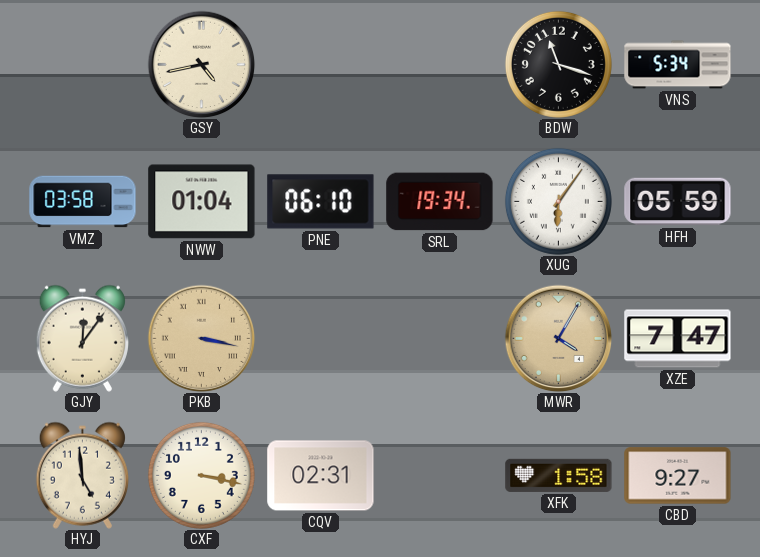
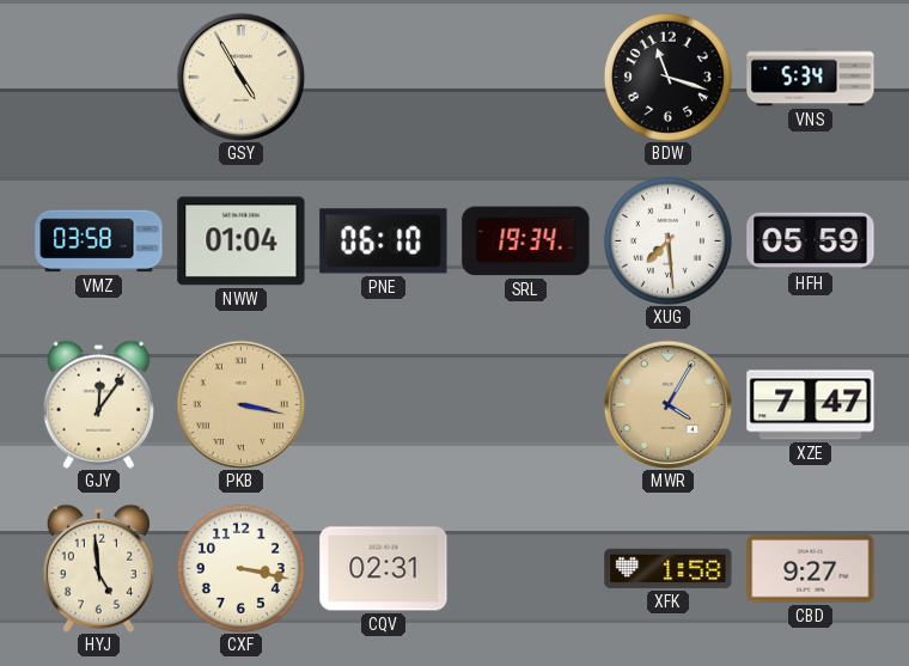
GSY: 4:43 -> 4:55 (240, 77)
XUG: 6:06 -> 7:29 (667, 240)
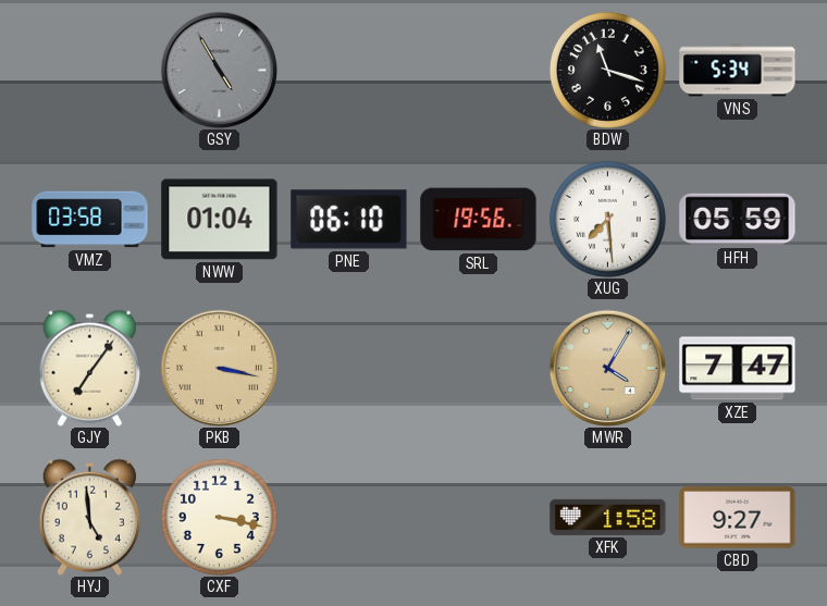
GSY dial: cream -> grey (219, 70)
SRL: 19:34 -> 19:56 (479, 220)
GJY: 12:06 -> 7:06 (89, 368)
CQV: 02:31 -> none (384, 569)
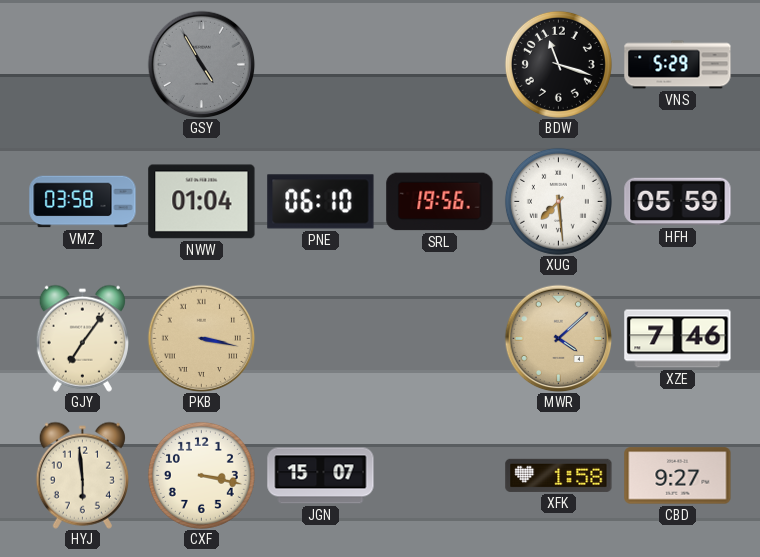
VNS: 5:34 -> 5:29 (678, 65)
MWR: 4:05 -> 4:08 (558, 338)
XZE: 7:47 -> 7:46 (678, 339)
HYJ: 4:59 -> 5:59 (82, 475)
JGN: none -> 15:07 (321, 476)
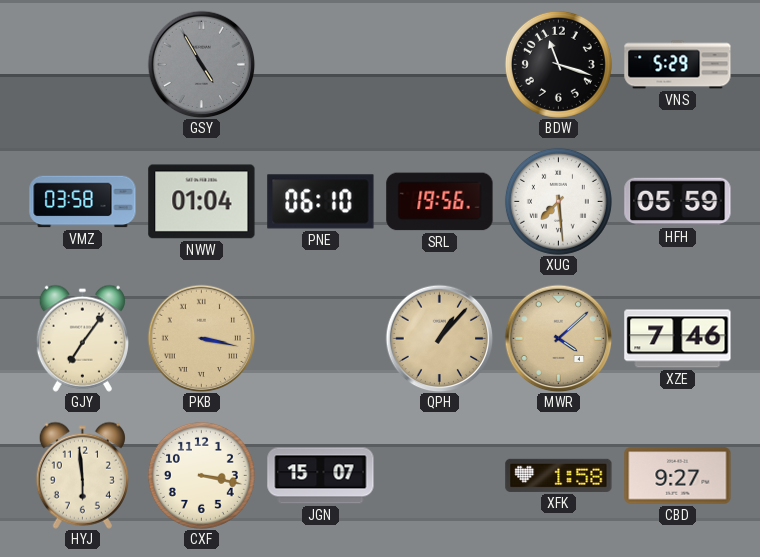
QPH: none -> 1:07 (439, 338)
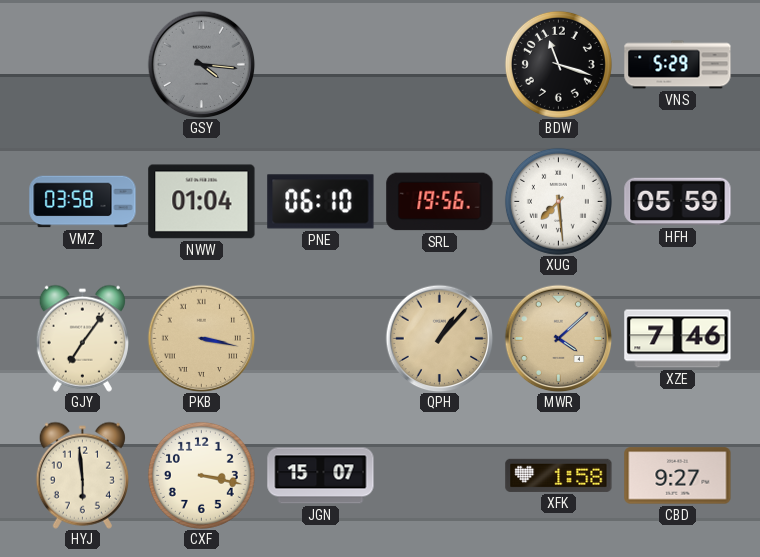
GSY: 4:55 -> 4:16 (201, 64)
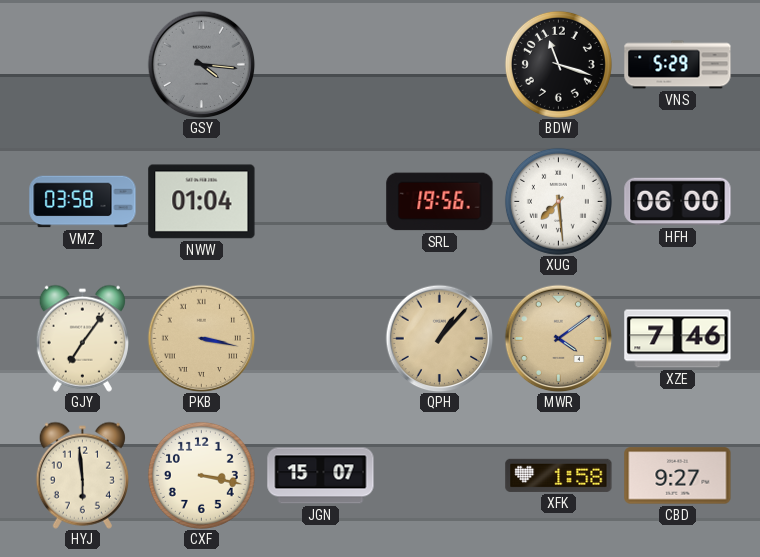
PNE: 06:10 -> none (321, 202)
HFH: 05:59 -> 06:00 (678, 202)
MWR: 4:08 -> 4:09 (558, 338)
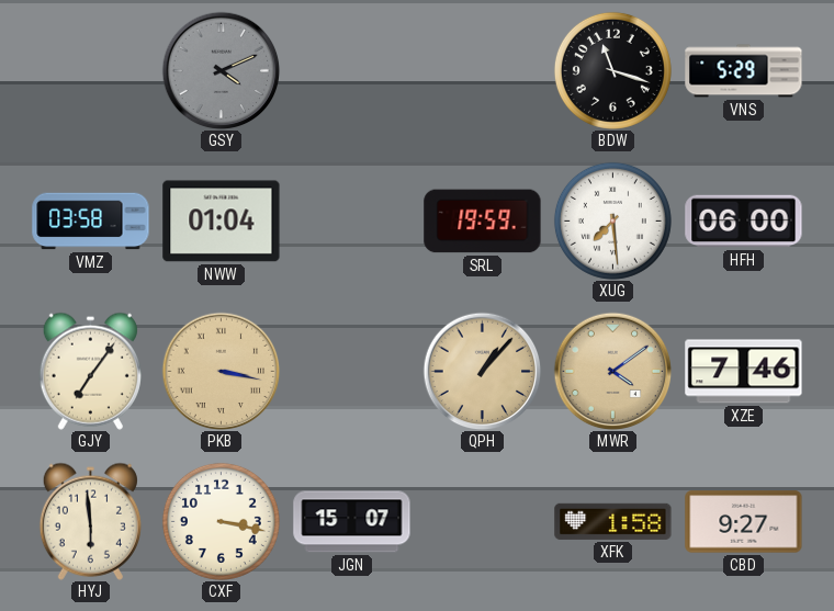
GSY: 4:16 -> 4:11 (221, 70)
SRL: 19:56 -> 19:59 (483, 222)
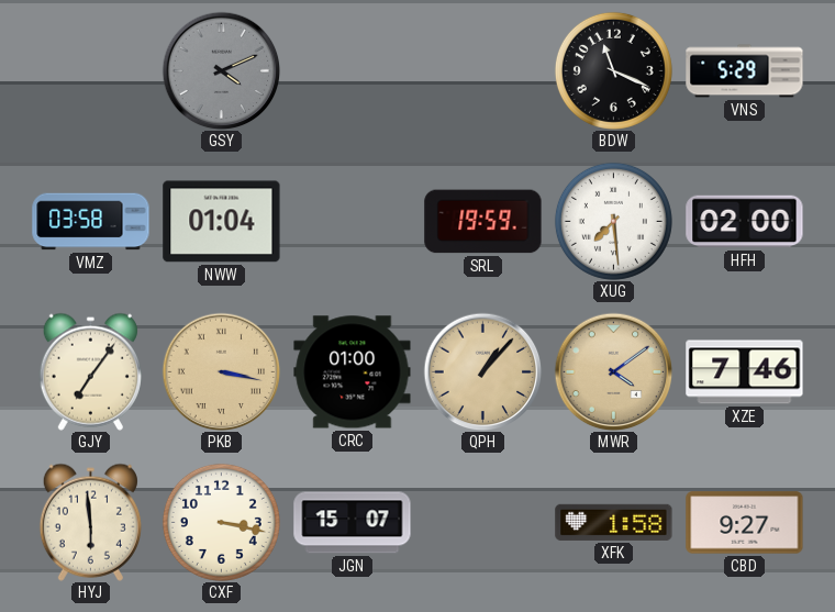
BDW: 11:18 -> 11:19 (613, 70)
HFH: 06:00 -> 02:00 (745, 222)
CRC: none -> 01:00 (353, 372)
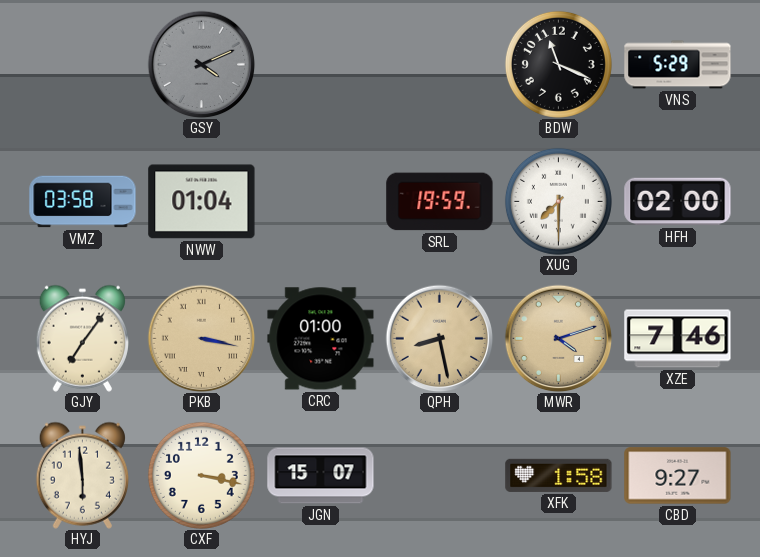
XUG: 7:29 -> 7:30 (558, 201)
QPH: 1:07 -> 8:28 (439, 338)
MWR: 4:09 -> 4:12 (558, 338)
